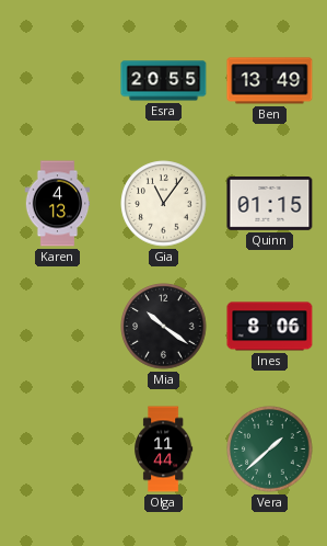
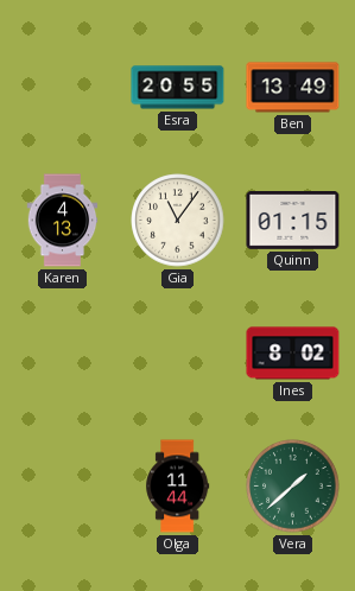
Mia: 10:21 -> none (164, 327)
Ines: 8:06 -> 8:02 (293, 354)
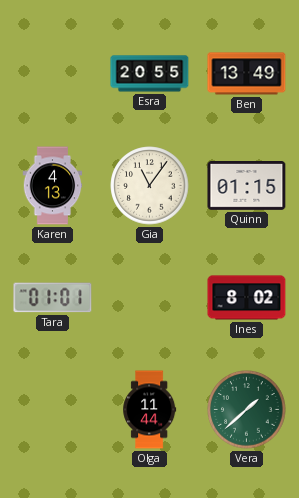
Tara: none -> 01:01 (53, 298)
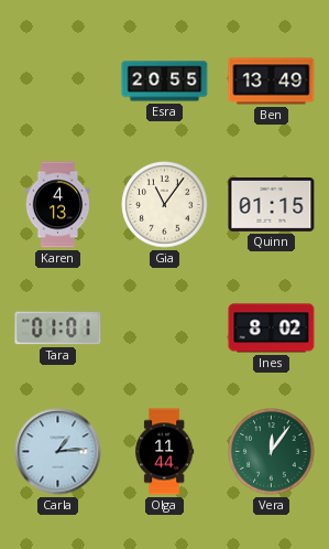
Carla: none -> 1:14 (58, 452)
Vera: 1:38 -> 12:06 (272, 452)
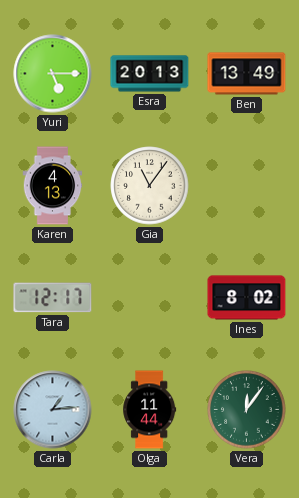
Yuri: none -> 5:15 (53, 74)
Esra: 20:55 -> 20:13 (150, 74)
Quinn: 01:15 -> none (272, 205)
Tara: 01:01 -> 12:17 (53, 298)
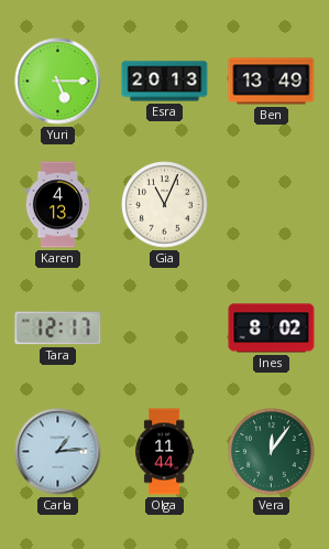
Gia: 11:06 -> 11:04 (165, 205)
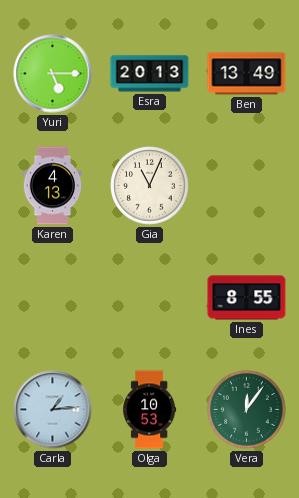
Tara: 12:17 -> none (58, 329)
Ines: 8:02 -> 8:55 (247, 298)
Olga: 11:44 -> 10:53 (150, 410)
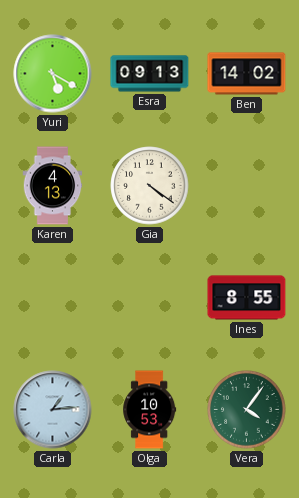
Yuri: 5:15 -> 5:20 (53, 74)
Esra: 20:13 -> 09:13 (150, 74)
Ben: 13:49 -> 14:02 (247, 74)
Gia: 11:04 -> 4:21 (150, 186)
Vera: 12:06 -> 4:06 (247, 410)
